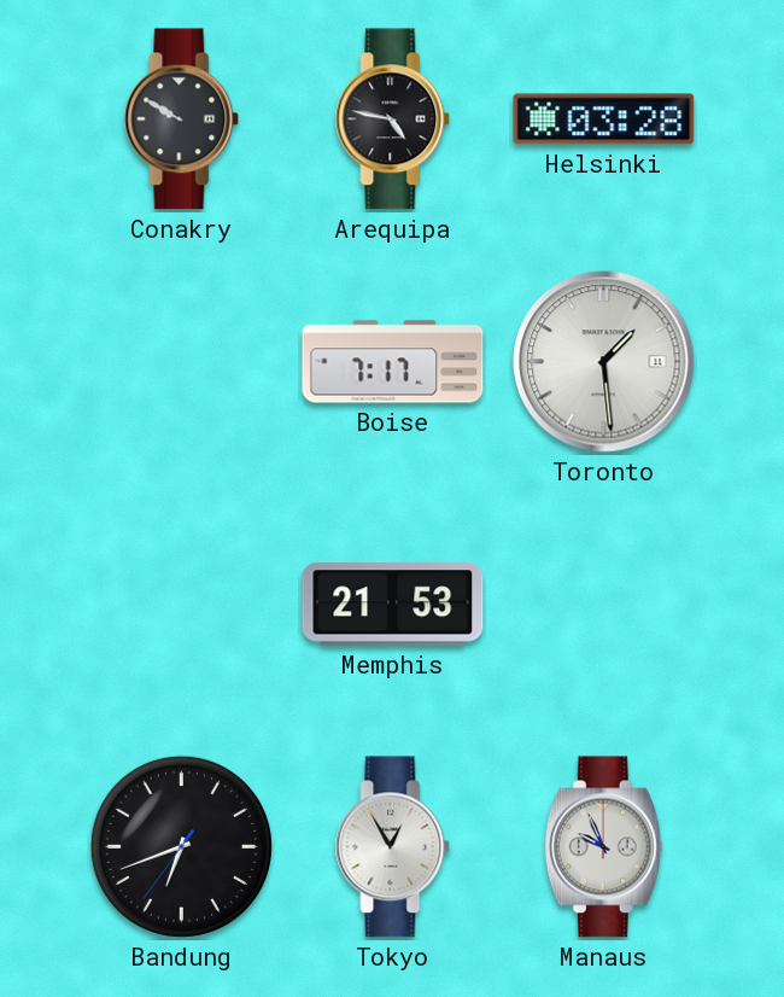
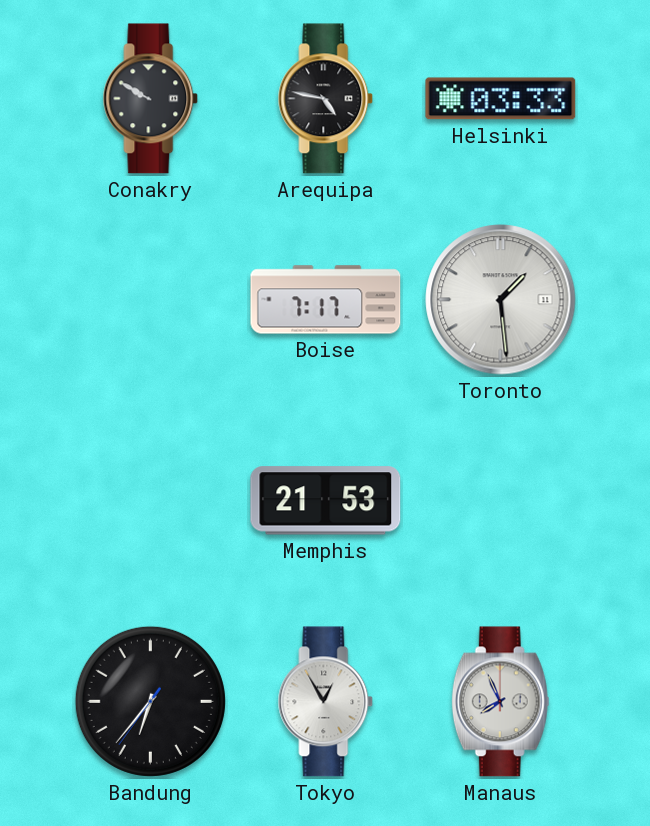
Helsinki: 03:28 -> 03:33 (501, 99)
Bandung: 6:41 -> 6:36 (150, 701)
Manaus: 9:56 -> 7:56 (500, 702)
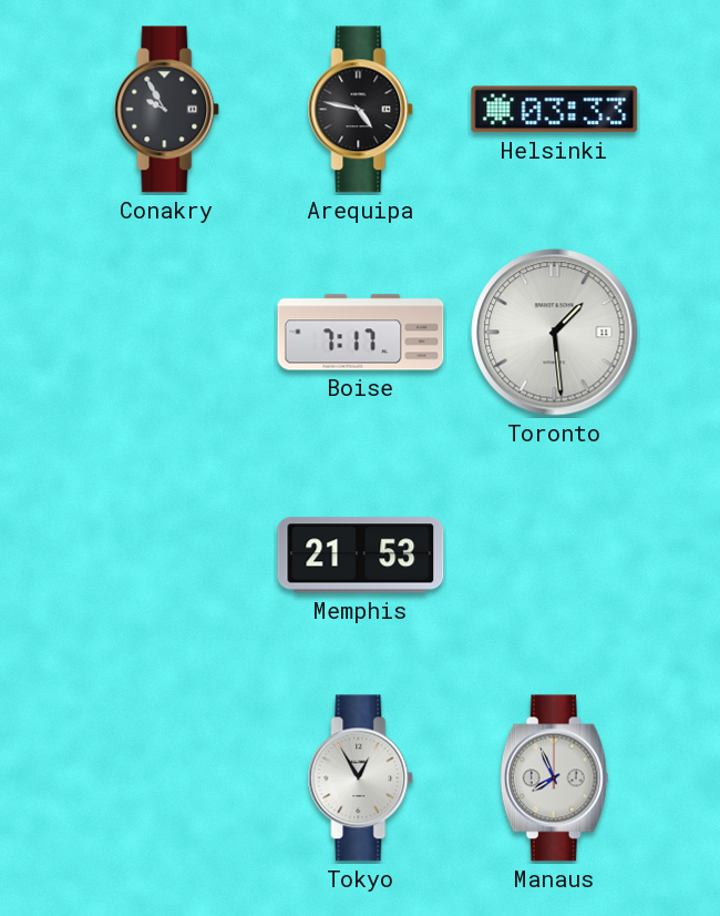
Conakry: 9:50 -> 9:55 (167, 110)
Bandung: 6:36 -> none (150, 701)
